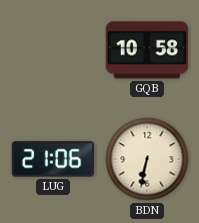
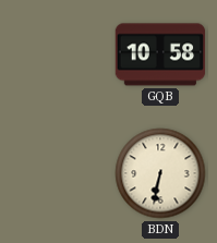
LUG: 21:06 -> none (53, 159)
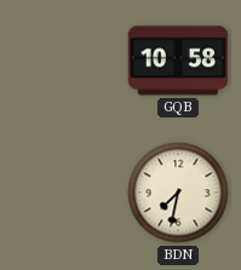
BDN: 6:32 -> 7:32 (178, 193)
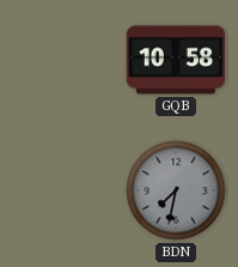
BDN dial: cream -> grey (176, 190)
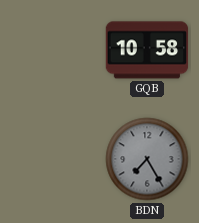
BDN: 7:32 -> 7:25 (147, 159)
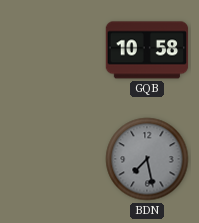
BDN: 7:25 -> 7:28 (147, 159)
